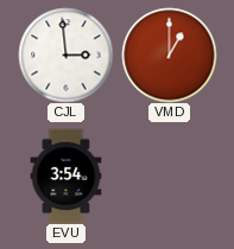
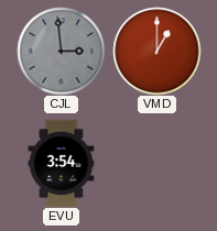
CJL dial: white -> grey (61, 51)
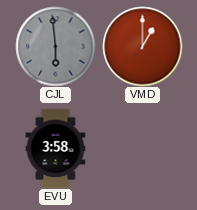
CJL: 2:59 -> 5:59 (55, 46)
EVU: 3:54 -> 3:58 (56, 148)
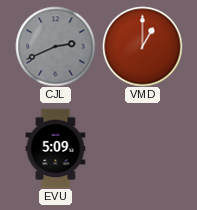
CJL: 5:59 -> 2:41 (55, 46)
EVU: 3:58 -> 5:09 (56, 148)
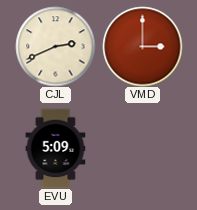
CJL dial: grey -> cream (55, 46)
VMD: 1:00 -> 3:00 (142, 46)
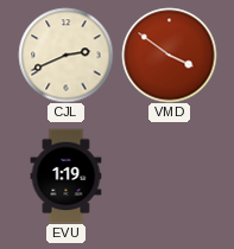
VMD: 3:00 -> 3:51 (169, 55)
EVU: 5:09 -> 1:19 (67, 175)
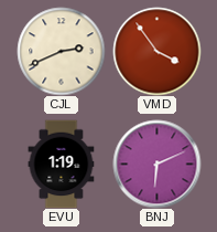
VMD: 3:51 -> 3:54 (156, 51)
BNJ: none -> 6:11 (156, 164)
